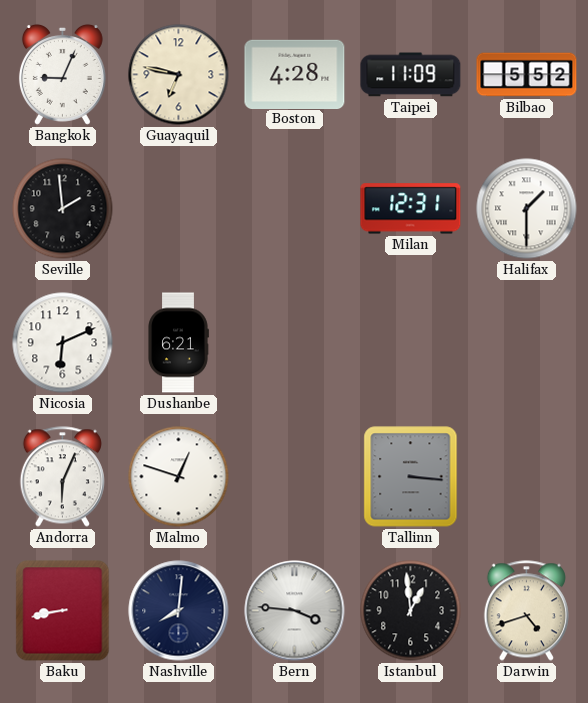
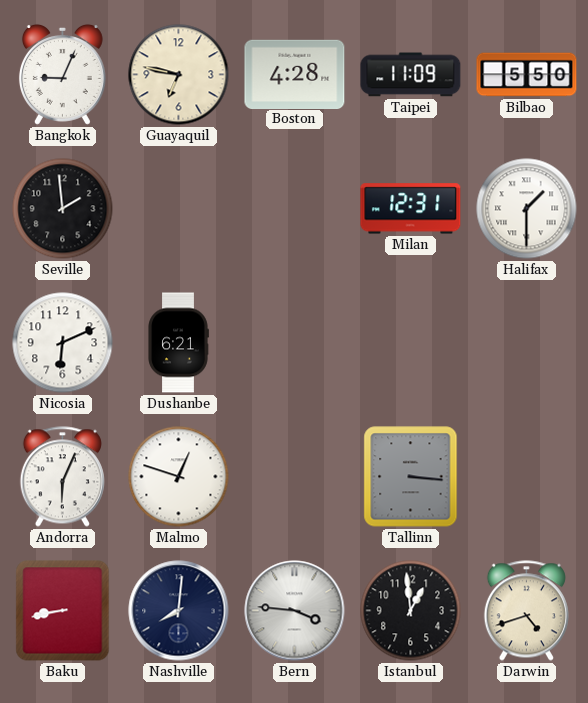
Bilbao: 5:52 -> 5:50 (527, 75)
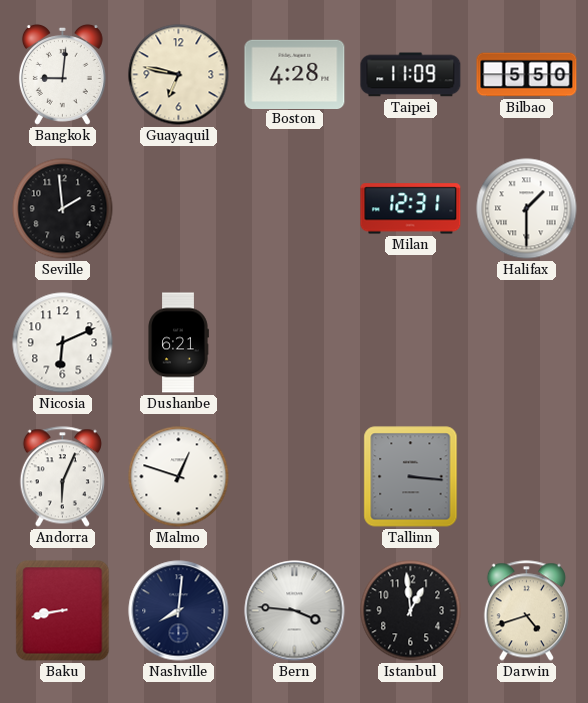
Bangkok: 9:04 -> 9:01 (62, 74)
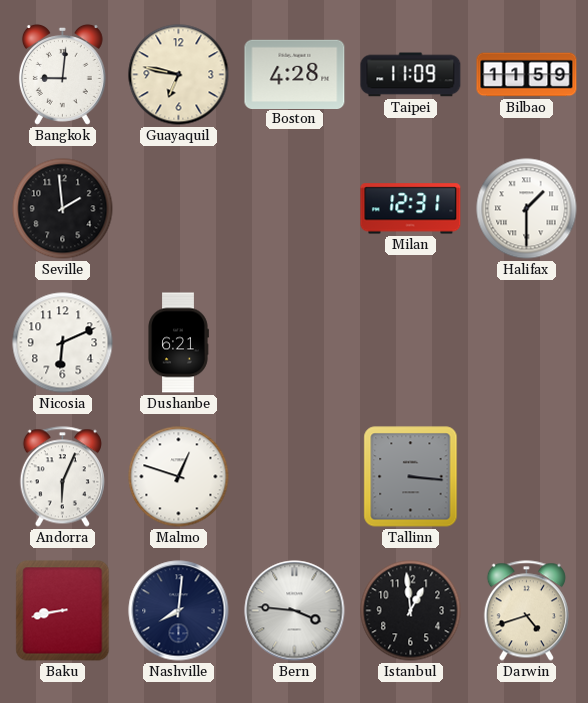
Bilbao: 5:50 -> 11:59 (527, 75)
